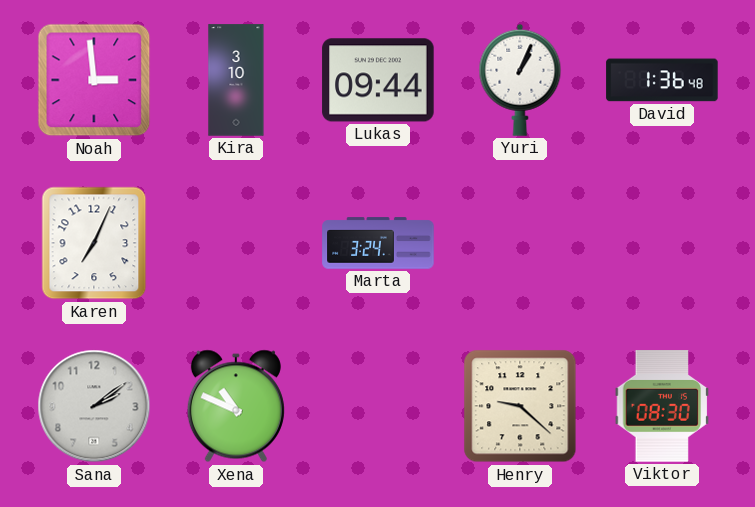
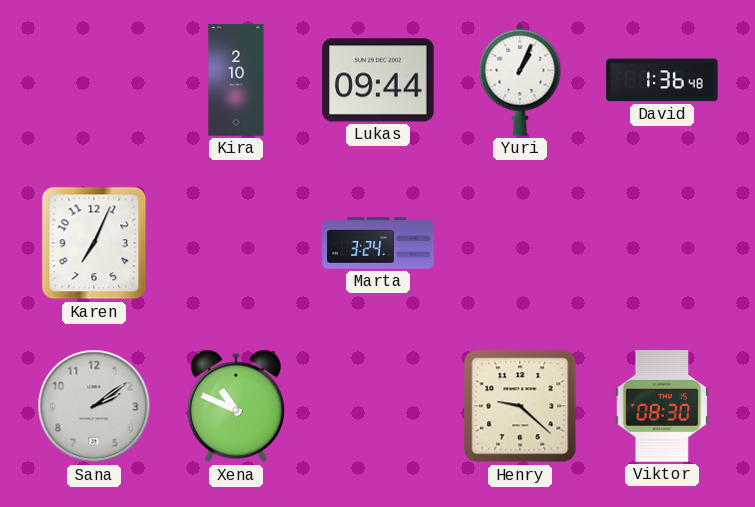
Noah: 2:59 -> none (94, 80)
Kira: 3:10 -> 2:10 (236, 80)
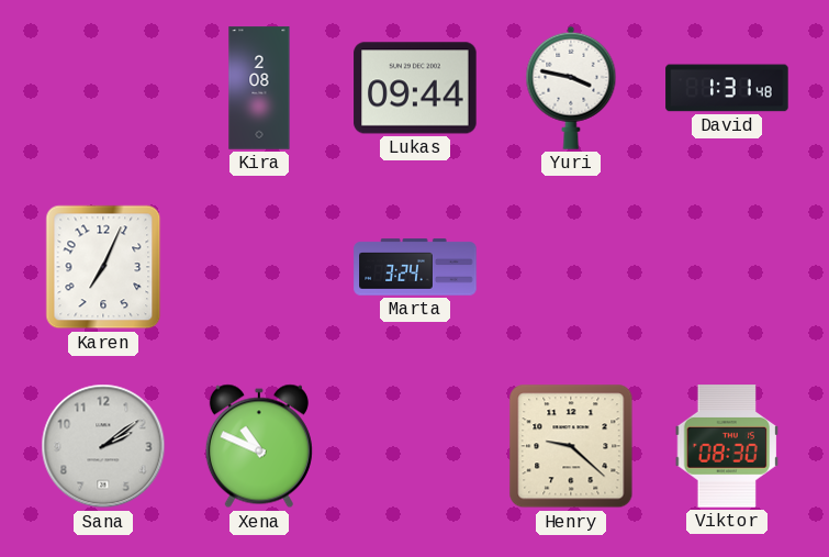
Kira: 2:10 -> 2:08 (259, 88)
Yuri: 1:04 -> 3:47 (571, 88)
David: 1:36 -> 1:31 (727, 88)
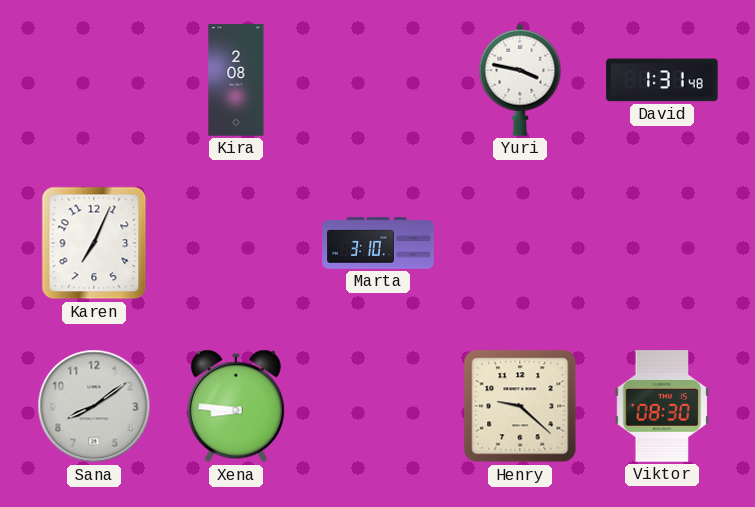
Lukas: 09:44 -> none (415, 88)
Marta: 3:24 -> 3:10 (378, 243)
Sana: 2:09 -> 8:09 (94, 406)
Xena: 10:49 -> 8:46 (236, 406)
